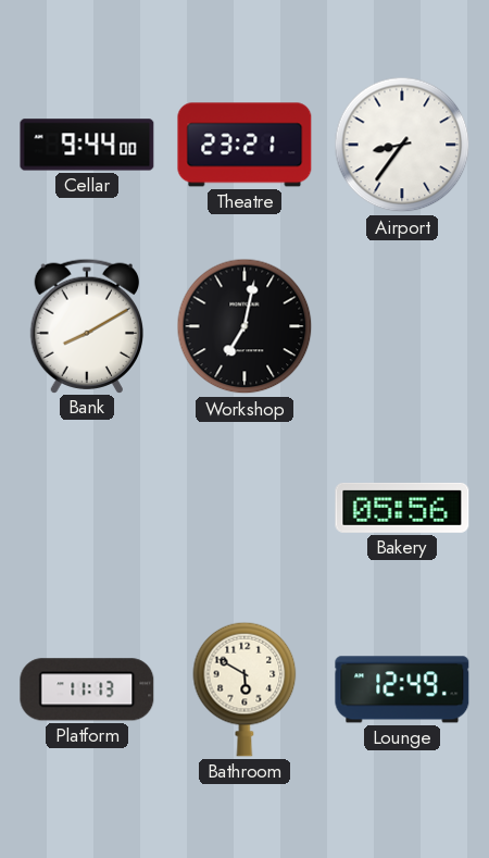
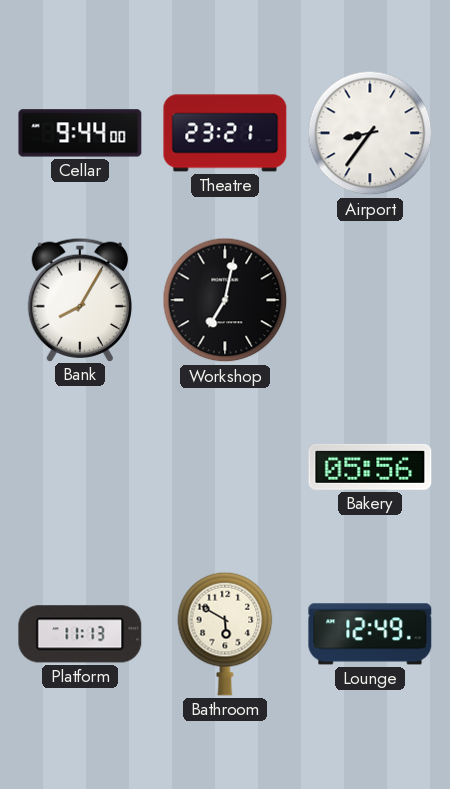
Bank: 8:10 -> 8:05 (79, 299)
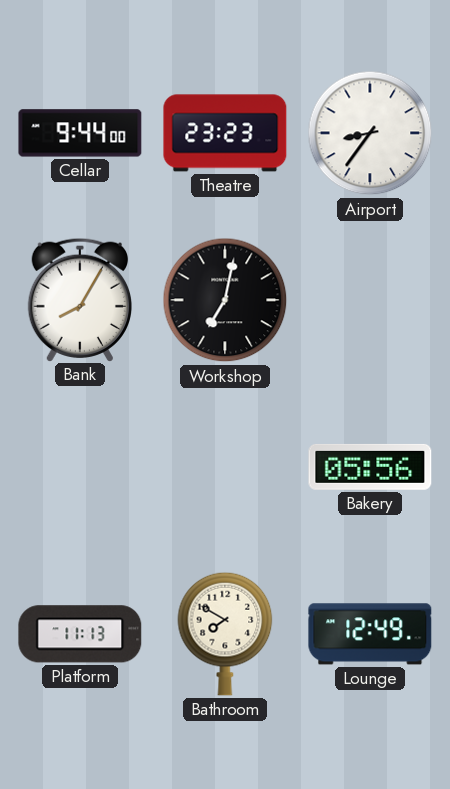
Theatre: 23:21 -> 23:23 (225, 133)
Bathroom: 5:50 -> 7:50 (225, 634)
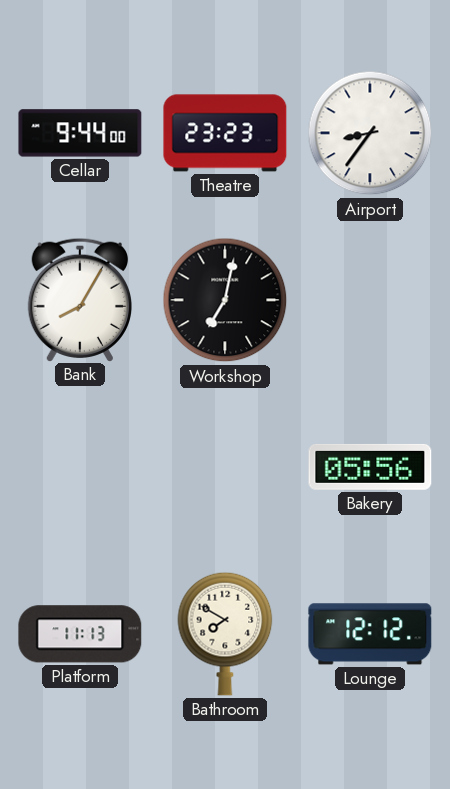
Lounge: 12:49 -> 12:12 (370, 634)
